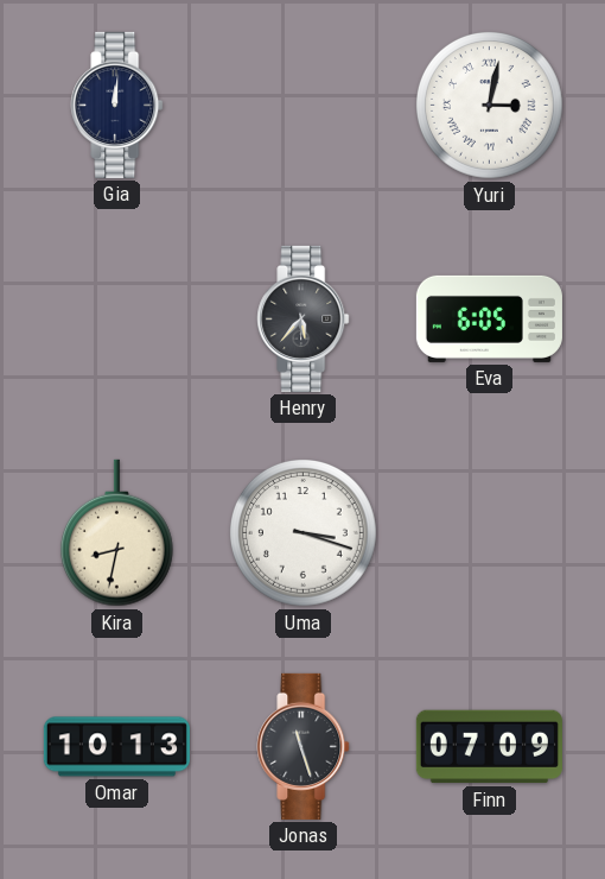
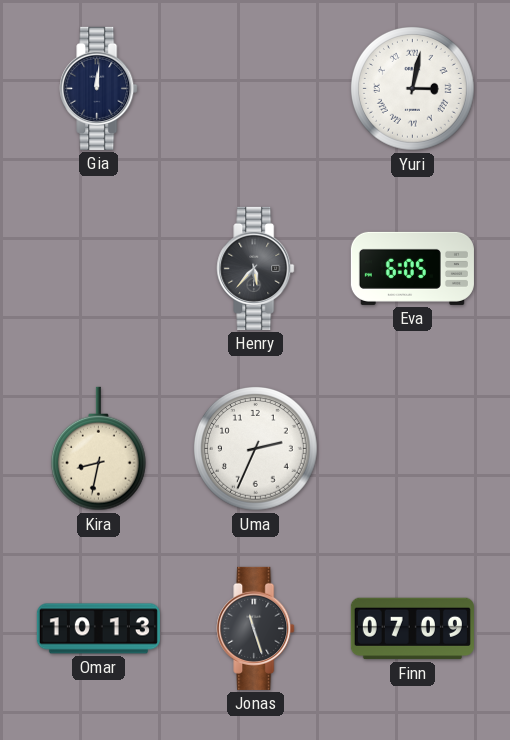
Uma: 3:18 -> 2:34 (256, 449)
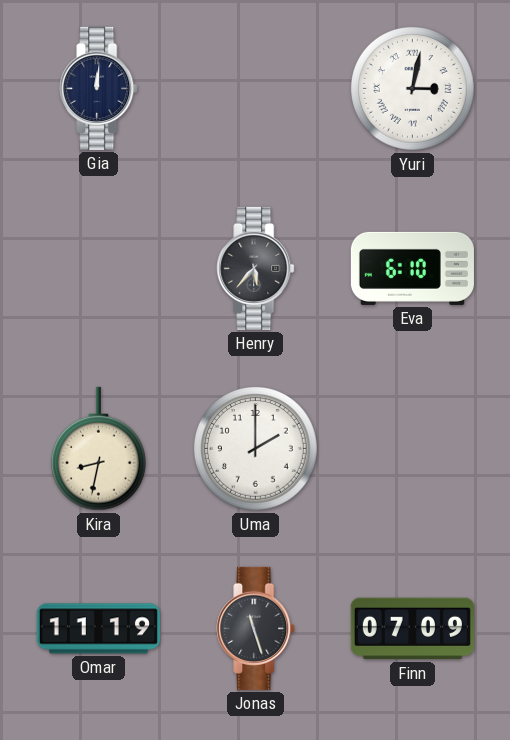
Eva: 6:05 -> 6:10 (412, 268)
Uma: 2:34 -> 2:00 (256, 449)
Omar: 10:13 -> 11:19 (98, 629)
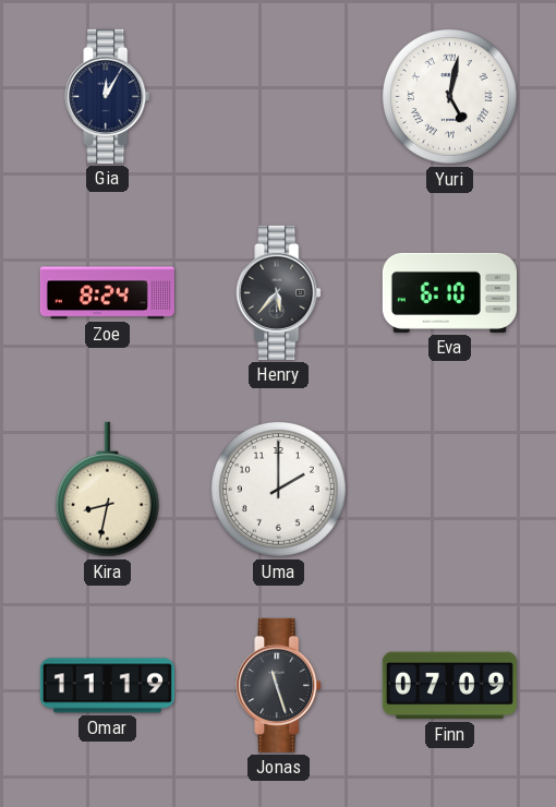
Gia: 12:01 -> 12:05 (108, 96)
Yuri: 3:02 -> 5:02 (450, 97)
Zoe: none -> 8:24 (107, 293)
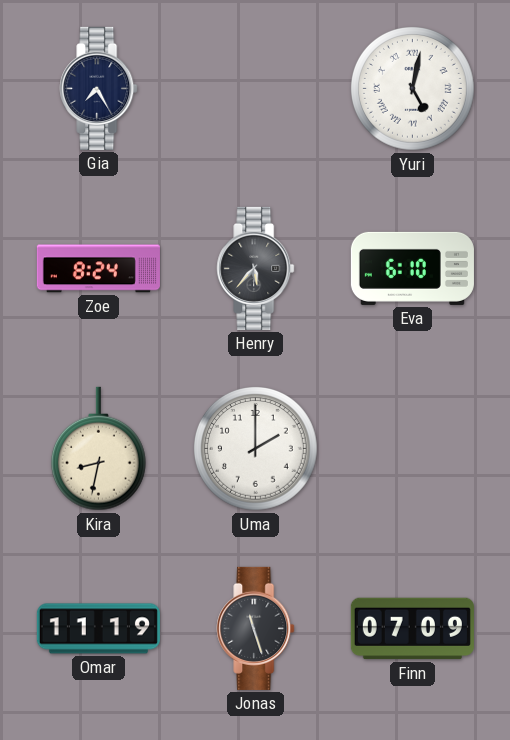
Gia: 12:05 -> 7:25 (99, 88)
